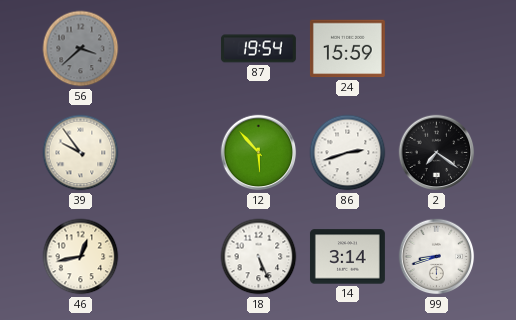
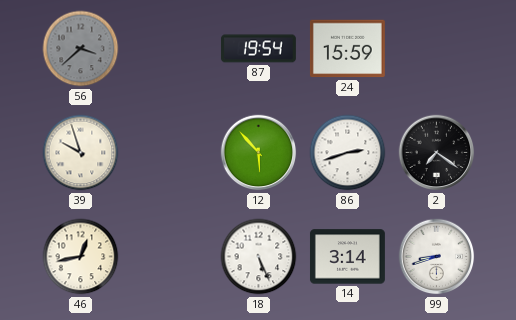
39: 9:54 -> 9:57 (81, 153)
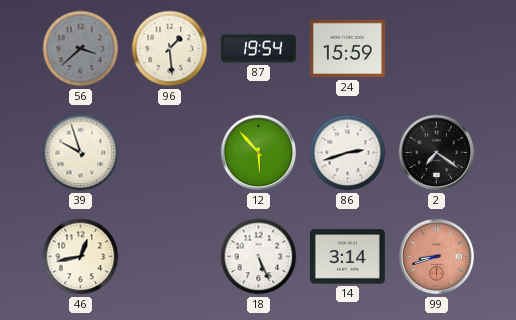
96: none -> 1:29 (170, 49)
99 dial: white -> salmon (437, 257)
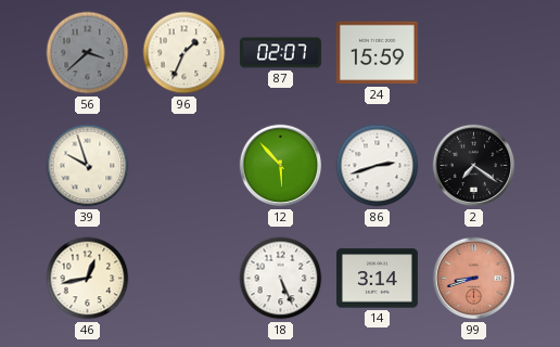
96: 1:29 -> 1:34 (184, 53)
87: 19:54 -> 02:07 (280, 53)
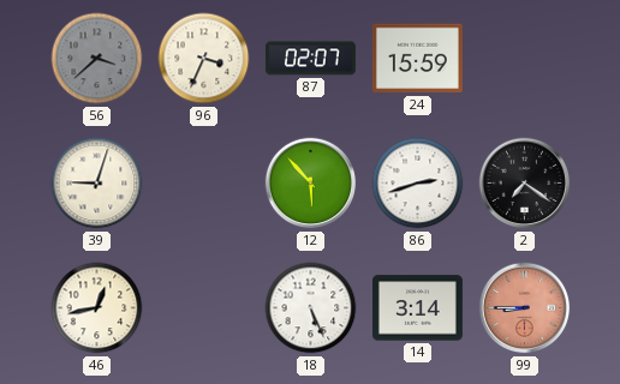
96: 1:34 -> 3:34 (204, 59)
39: 9:57 -> 9:03 (97, 184)
99: 8:42 -> 8:45 (525, 308)
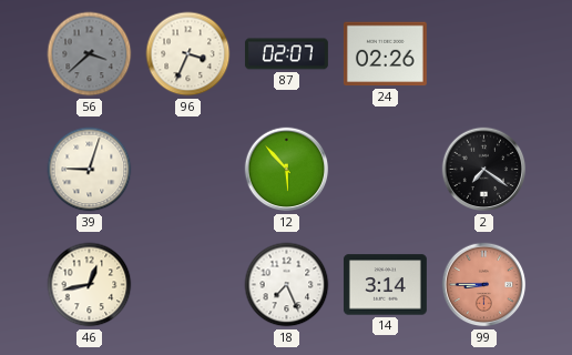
24: 15:59 -> 02:26 (385, 54)
86: 2:42 -> none (418, 184)
18: 5:26 -> 7:26 (287, 285)
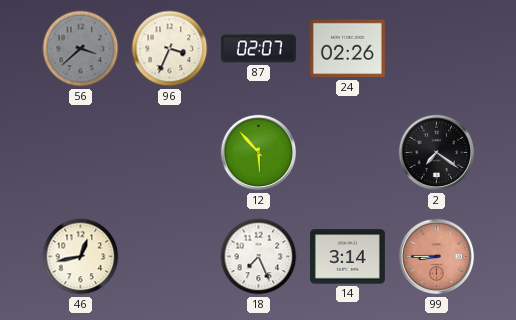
39: 9:03 -> none (90, 170)
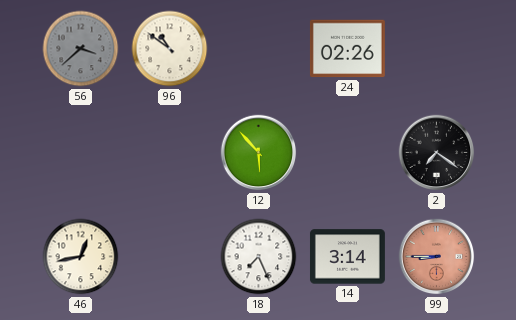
96: 3:34 -> 10:51 (170, 49)
87: 02:07 -> none (258, 49)
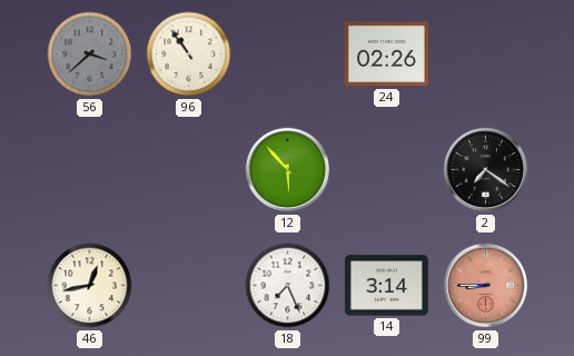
96: 10:51 -> 10:54 (189, 55)
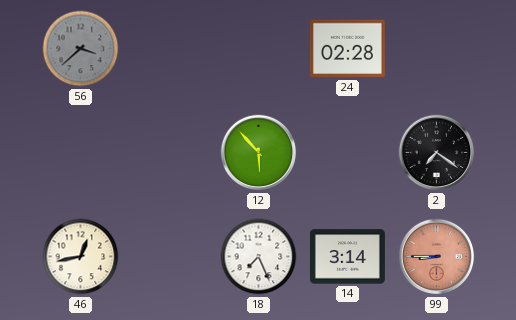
96: 10:54 -> none (189, 55)
24: 02:26 -> 02:28 (347, 49)
